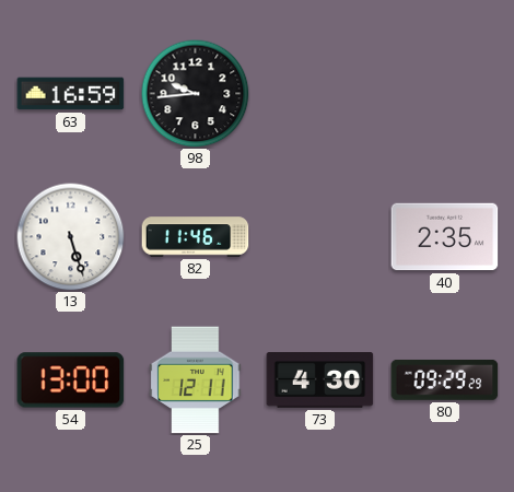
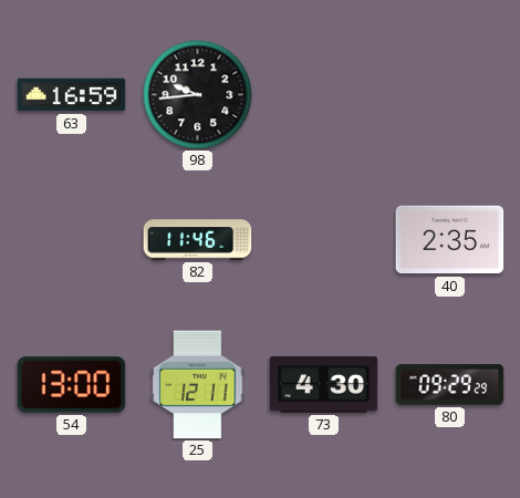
13: 5:27 -> none (71, 237)
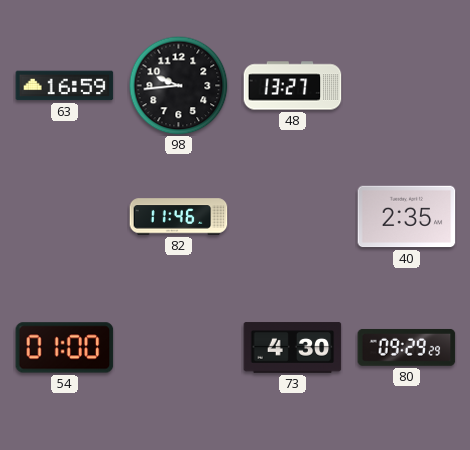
48: none -> 13:27 (293, 86)
54: 13:00 -> 01:00 (65, 348)
25: 12:11 -> none (198, 385)
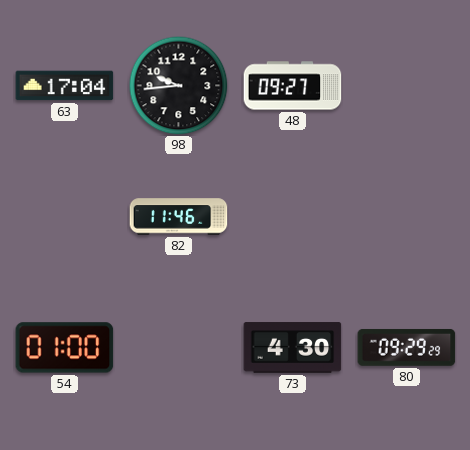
63: 16:59 -> 17:04 (65, 86)
48: 13:27 -> 09:27 (293, 86)
40: 2:35 -> none (407, 217)
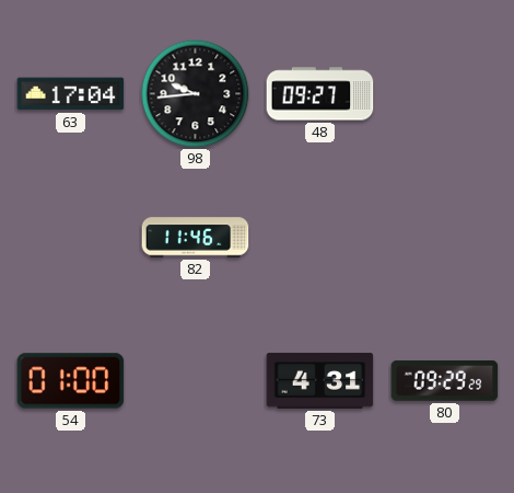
73: 4:30 -> 4:31 (320, 381)
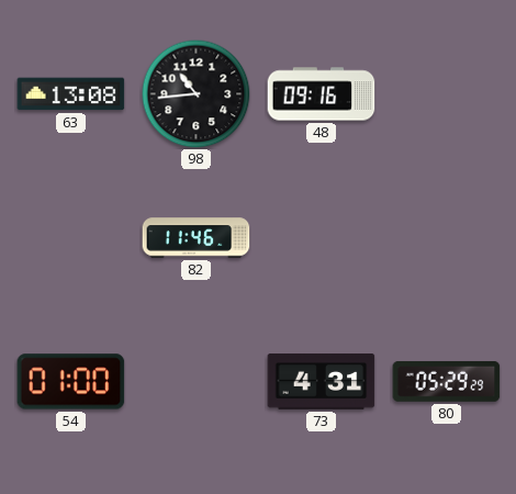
63: 17:04 -> 13:08 (71, 94)
98: 9:44 -> 10:44 (197, 94)
48: 09:27 -> 09:16 (322, 94)
80: 09:29 -> 05:29 (447, 381)
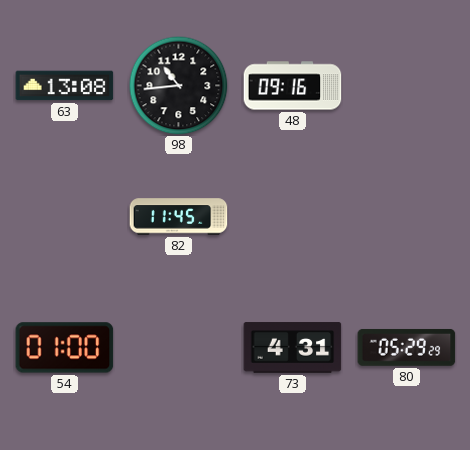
82: 11:46 -> 11:45 (179, 217)
